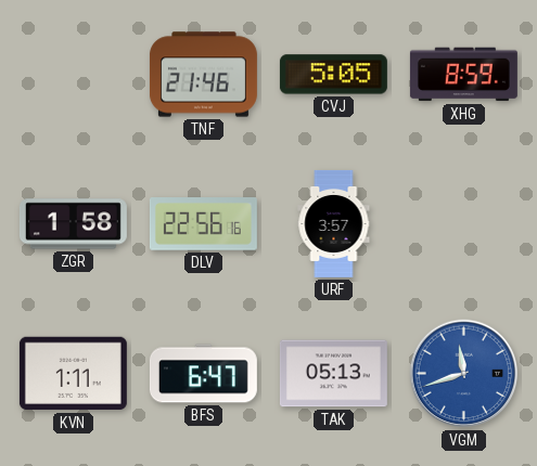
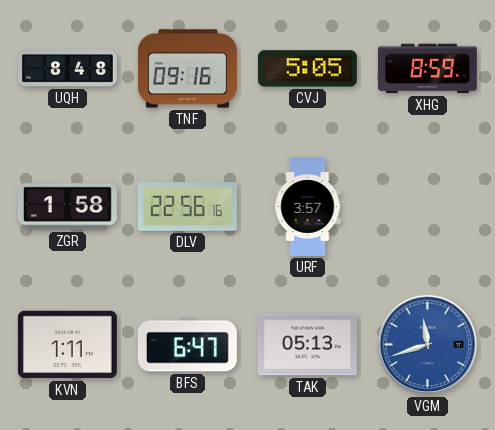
UQH: none -> 8:48 (67, 69)
TNF: 21:46 -> 09:16 (187, 69)
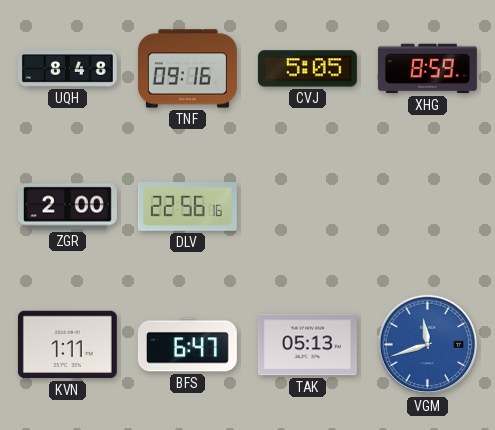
ZGR: 1:58 -> 2:00 (67, 207)
URF: 3:57 -> none (308, 206)
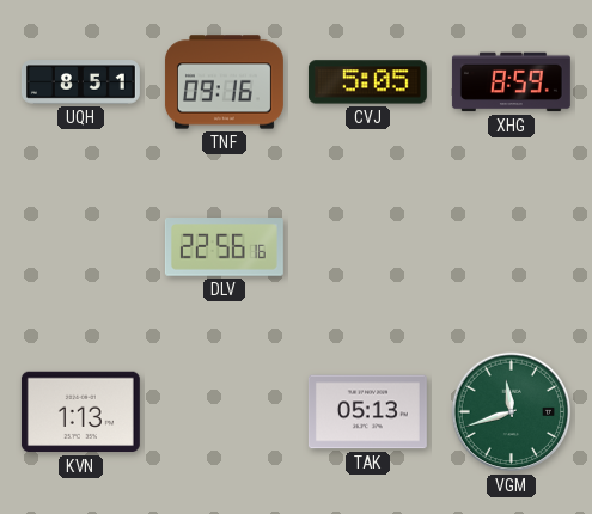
UQH: 8:48 -> 8:51 (80, 82)
ZGR: 2:00 -> none (67, 207)
KVN: 1:11 -> 1:13 (80, 412)
BFS: 6:47 -> none (187, 345)
VGM dial: blue -> green (512, 412)
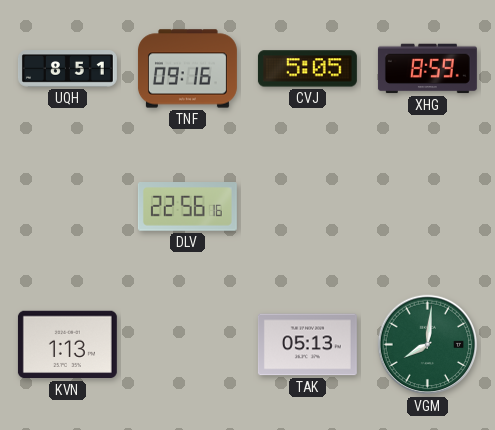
VGM: 11:42 -> 8:01 (428, 345)
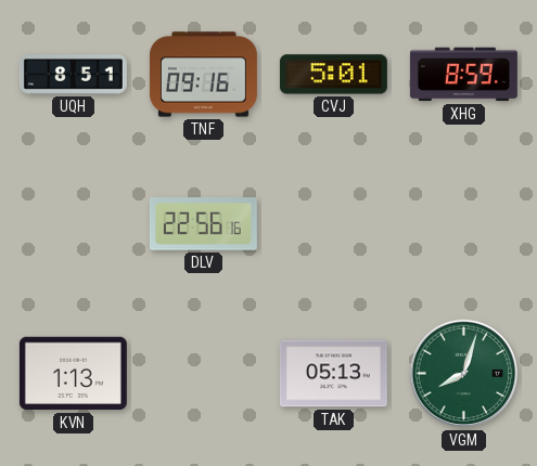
CVJ: 5:05 -> 5:01 (333, 75)
VGM: 8:01 -> 8:03 (464, 374)
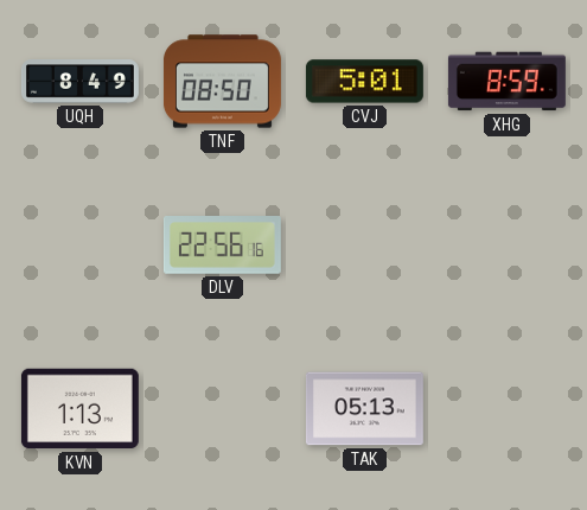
UQH: 8:51 -> 8:49 (79, 82)
TNF: 09:16 -> 08:50 (222, 82)
VGM: 8:03 -> none (464, 374)
